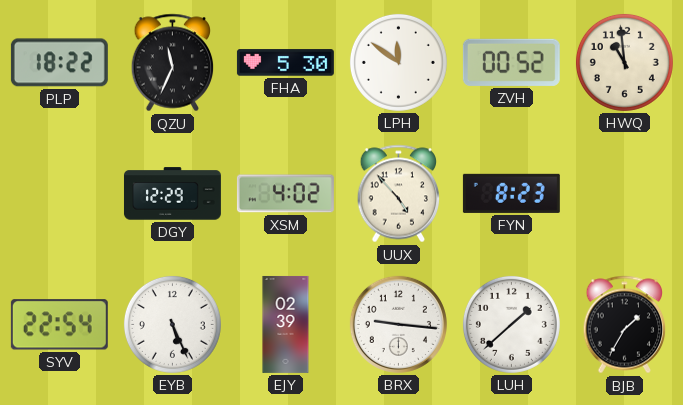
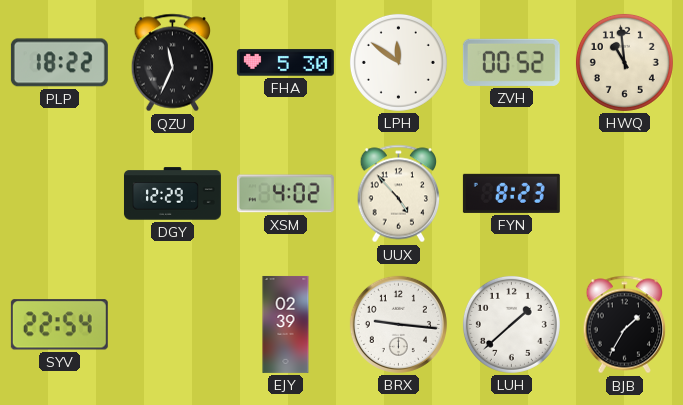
EYB: 5:26 -> none (172, 324)
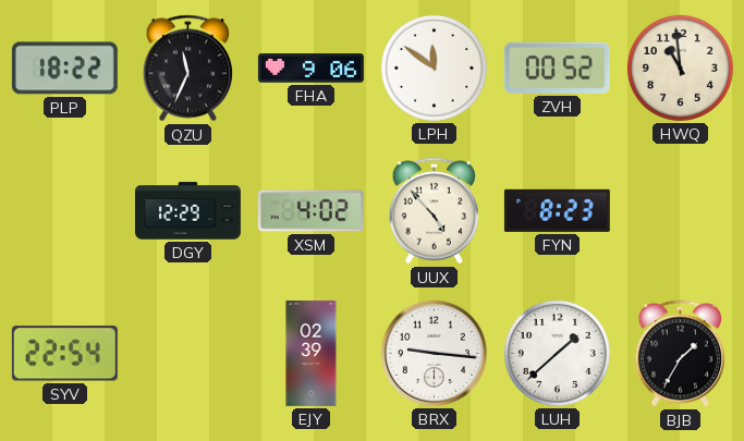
FHA: 5:30 -> 9:06 (310, 69)
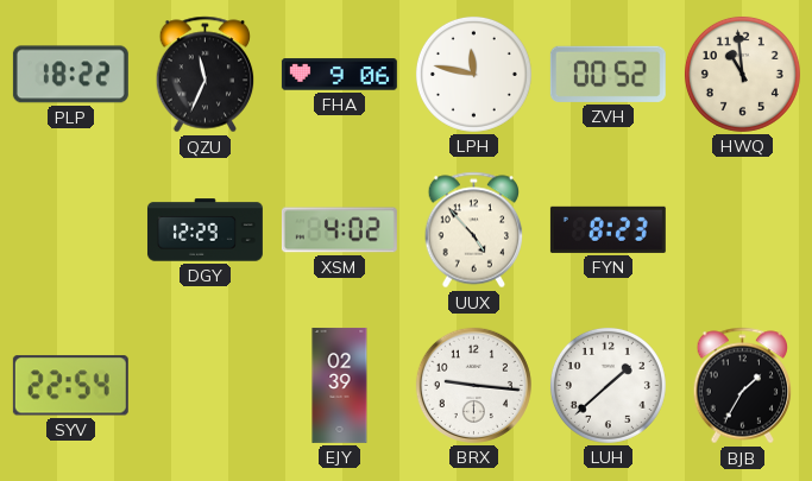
LPH: 11:51 -> 11:47 (473, 74)
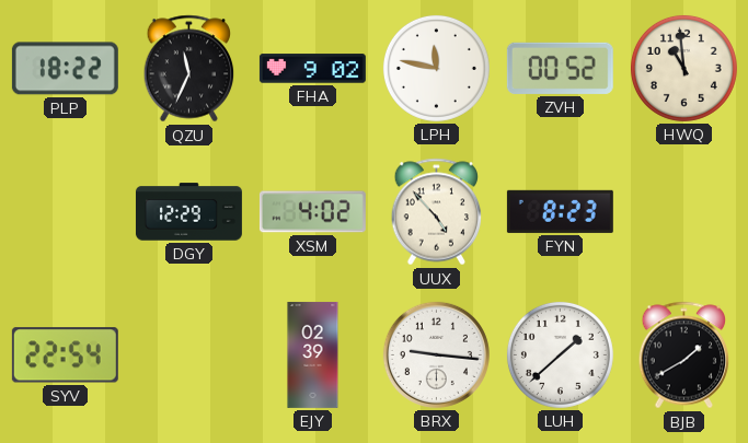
FHA: 9:06 -> 9:02 (312, 69)
BJB: 1:35 -> 1:40 (684, 355)
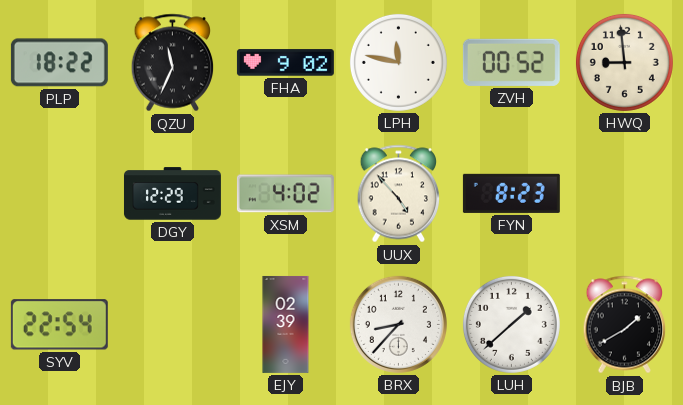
HWQ: 10:59 -> 8:59 (624, 62)
BRX: 9:16 -> 8:37 (398, 324)
